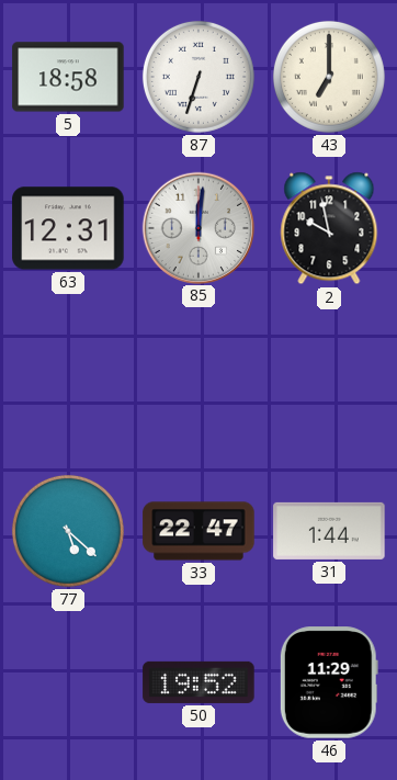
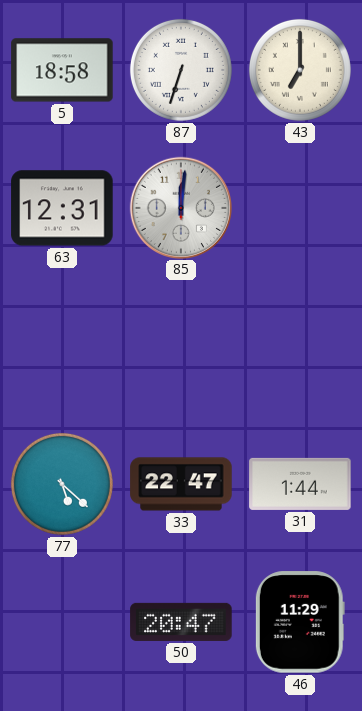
2: 9:58 -> none (329, 228)
50: 19:52 -> 20:47 (181, 622)
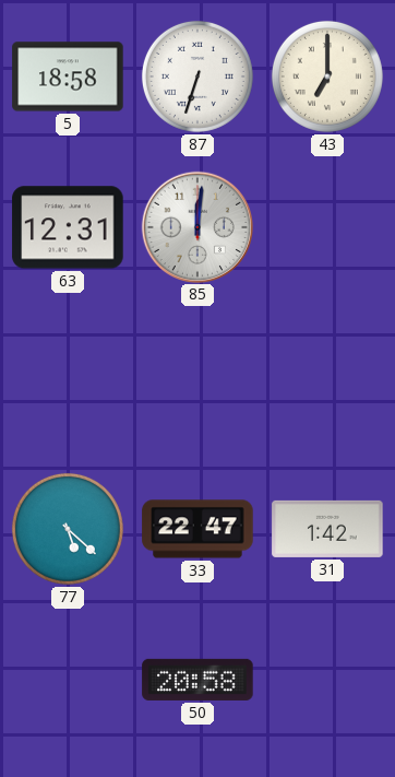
31: 1:44 -> 1:42 (327, 529)
50: 20:47 -> 20:58 (197, 680)
46: 11:29 -> none (300, 622)
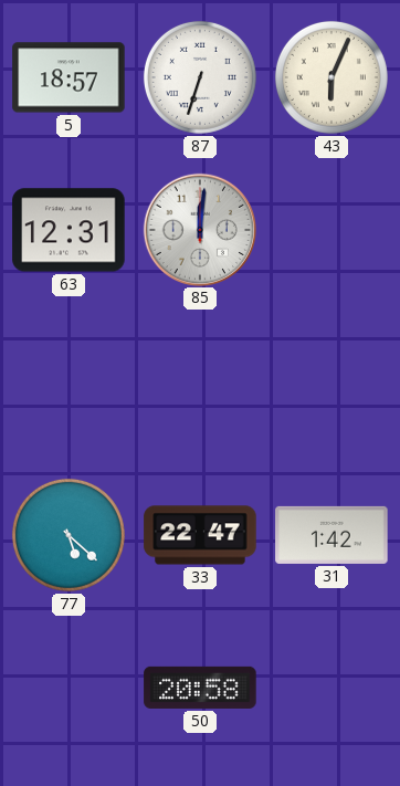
5: 18:58 -> 18:57 (69, 77)
43: 7:00 -> 6:04 (331, 77)
